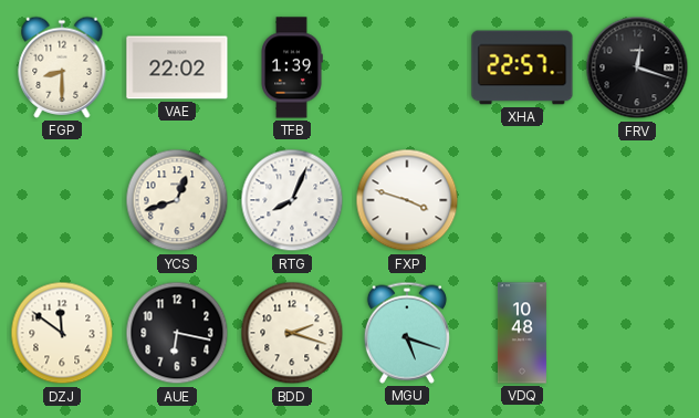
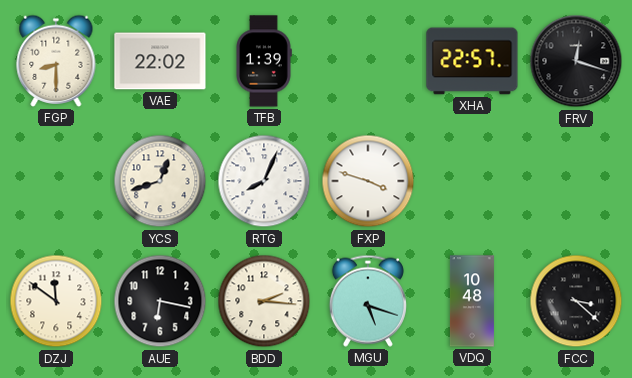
BDD: 2:18 -> 2:16 (264, 301)
FCC: none -> 3:22 (576, 301)
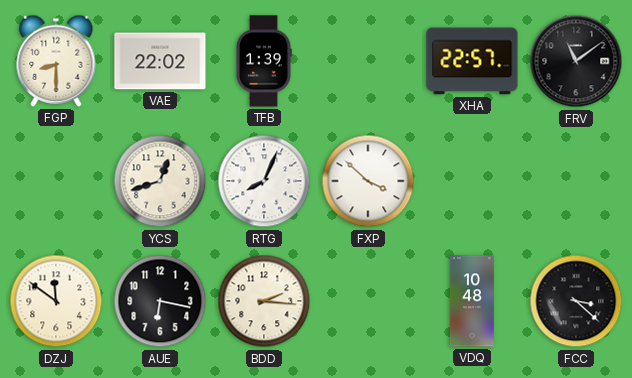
FRV: 12:18 -> 11:09 (576, 61)
FXP: 3:48 -> 3:52 (368, 181)
MGU: 5:18 -> none (368, 301)
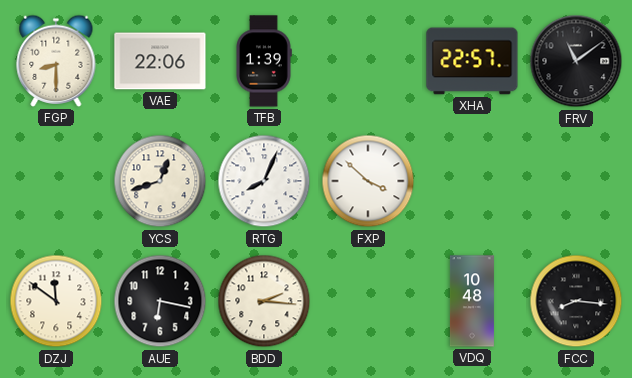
VAE: 22:02 -> 22:06 (160, 61)
FCC: 3:22 -> 8:16 (576, 301)
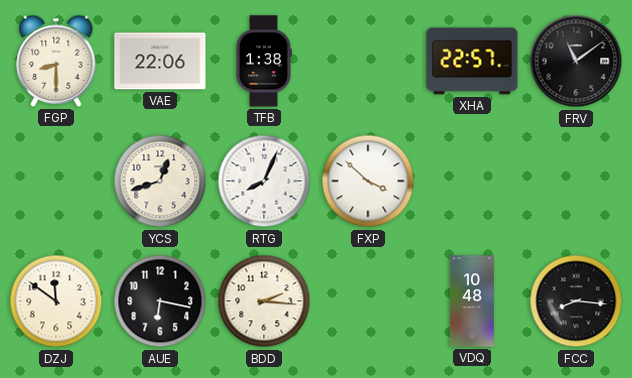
TFB: 1:39 -> 1:38 (264, 61)
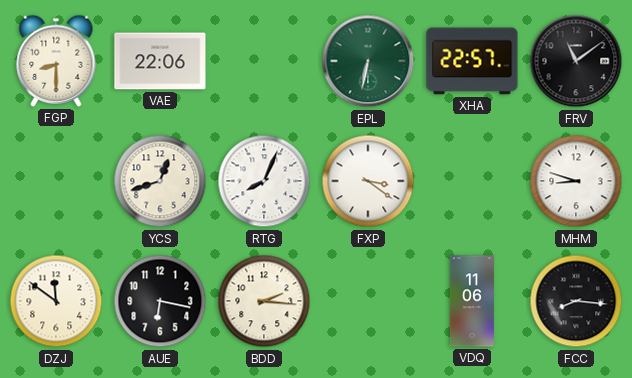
TFB: 1:38 -> none (264, 61)
EPL: none -> 6:32 (368, 61)
FXP: 3:52 -> 3:21 (368, 181)
MHM: none -> 8:48 (576, 181)
VDQ: 10:48 -> 11:06 (472, 301)
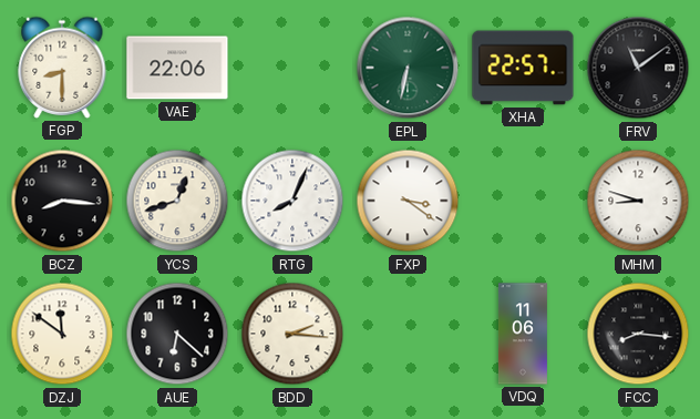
BCZ: none -> 8:16 (62, 201)
AUE: 6:17 -> 6:22 (177, 334)
